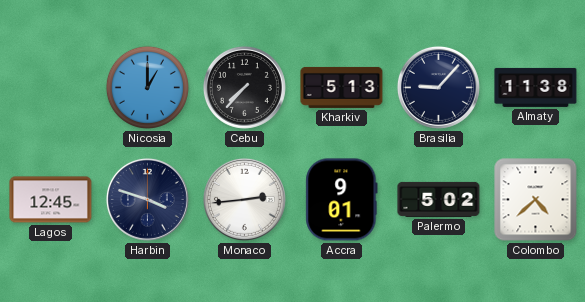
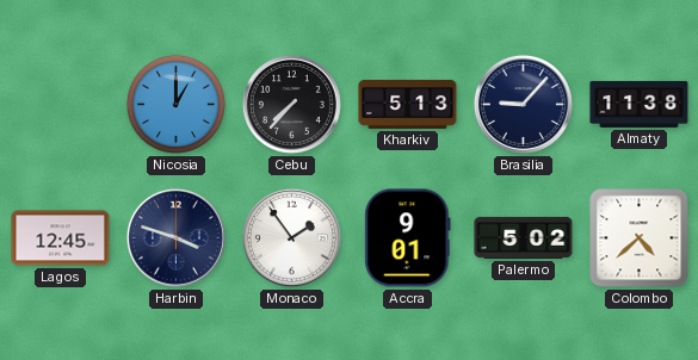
Monaco: 2:44 -> 1:54 (291, 237)
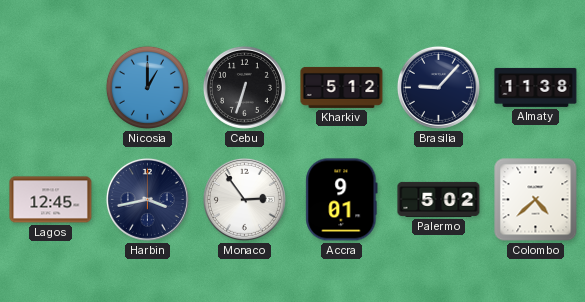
Cebu: 7:37 -> 6:33 (244, 87)
Kharkiv: 5:13 -> 5:12 (342, 87)
Harbin: 3:48 -> 3:43 (147, 199)
Monaco: 1:54 -> 2:54 (244, 199)
